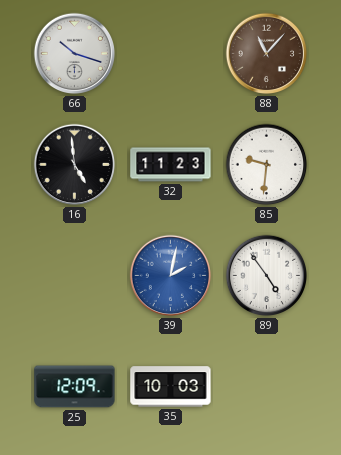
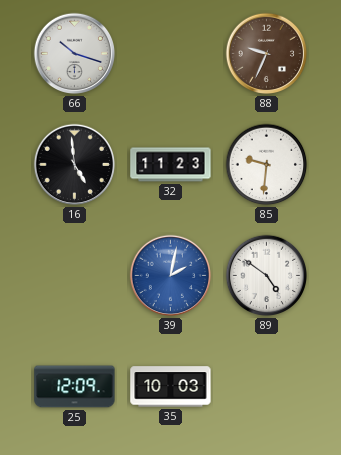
88: 11:07 -> 9:34 (267, 54)
89: 4:54 -> 4:51 (267, 276)
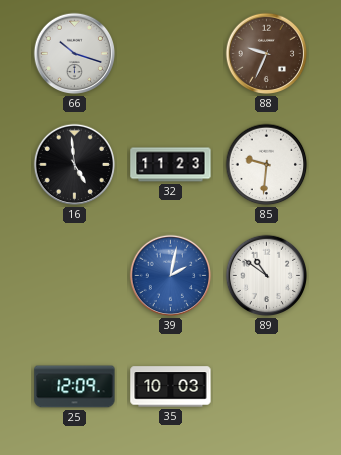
89: 4:51 -> 10:51 (267, 276)
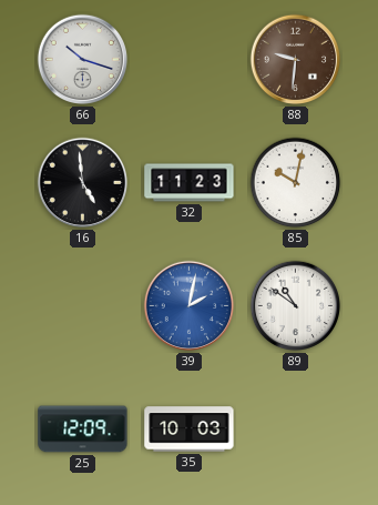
88: 9:34 -> 9:31 (296, 60)
85: 9:31 -> 10:02 (296, 183)
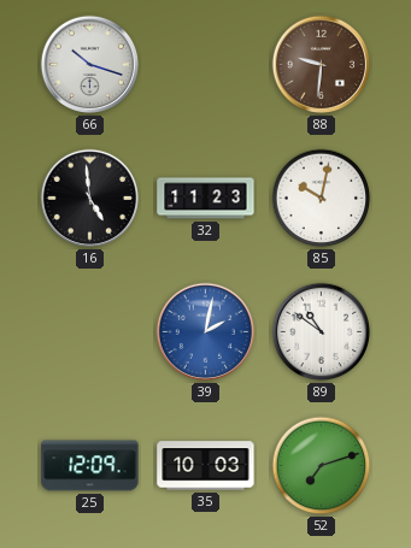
52: none -> 7:12 (322, 466)
